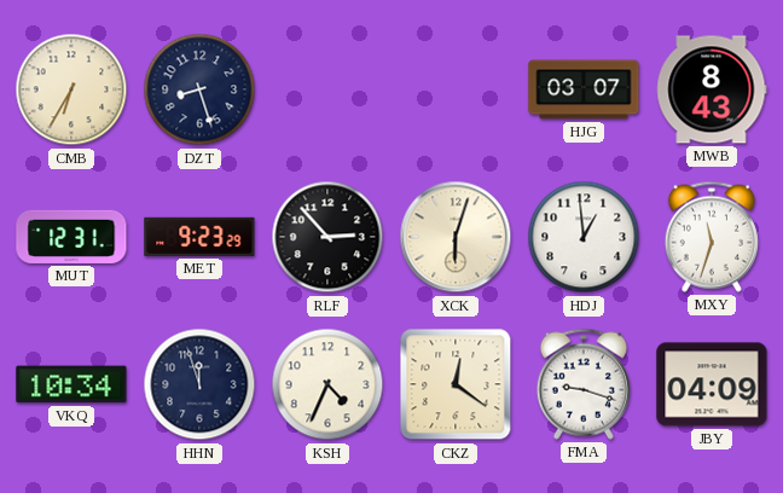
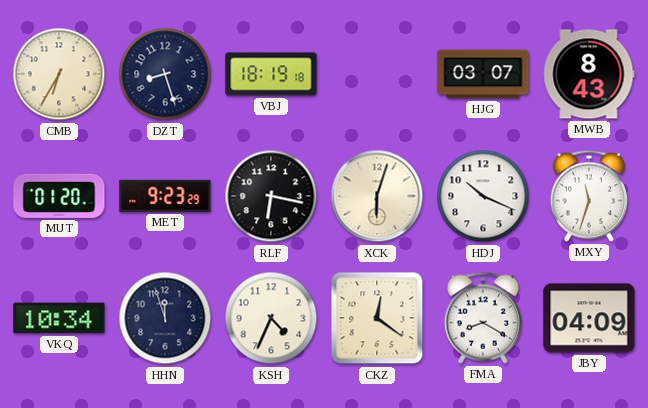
VBJ: none -> 18:19 (271, 74)
MUT: 12:31 -> 01:20 (59, 196)
RLF: 2:53 -> 6:17 (271, 196)
HDJ: 12:59 -> 10:19 (483, 196)
FMA: 9:18 -> 8:20 (483, 318)
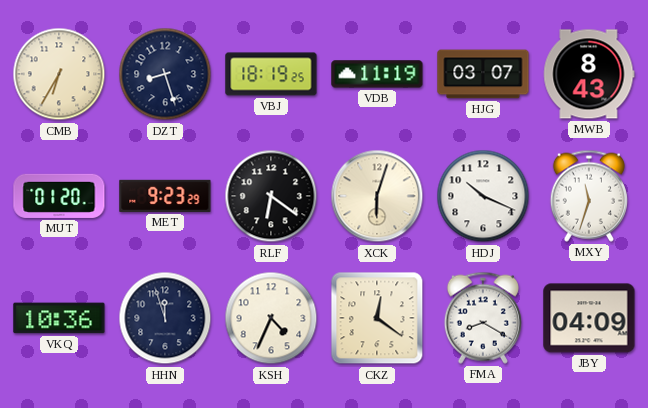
VBJ: 18:19:18 -> 18:19:25 (271, 74)
VDB: none -> 11:19 (377, 74)
RLF: 6:17 -> 6:21 (271, 196)
VKQ: 10:34 -> 10:36 (59, 318)
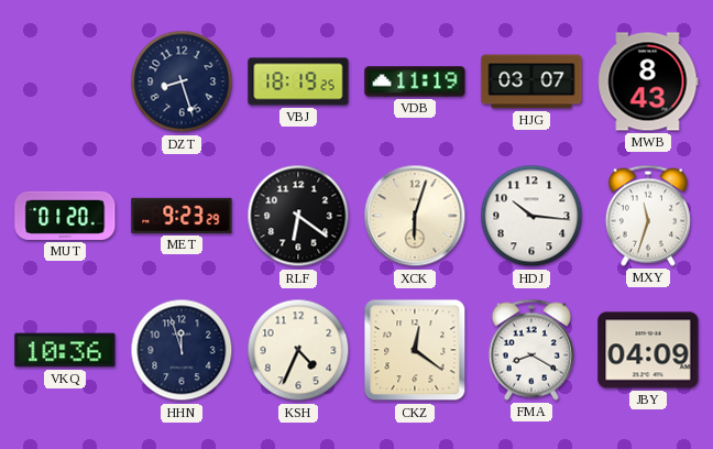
CMB: 6:35 -> none (59, 74)
HDJ: 10:19 -> 10:16 (531, 216)
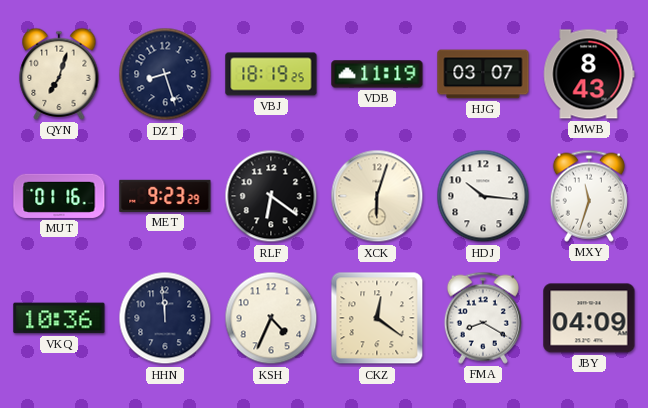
QYN: none -> 7:03 (59, 74)
MUT: 01:20 -> 01:16 (59, 196)
HHN: 11:57 -> 11:59 (165, 318)
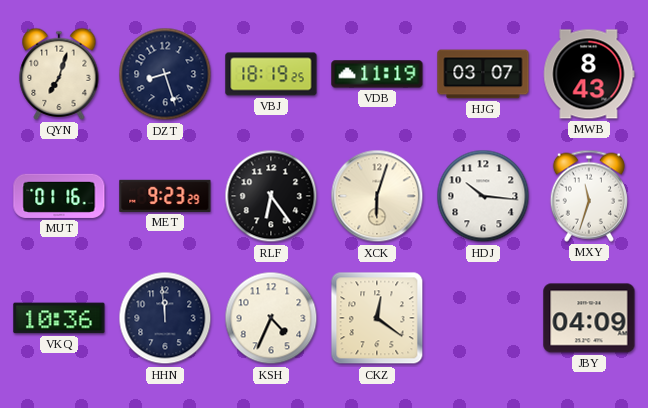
RLF: 6:21 -> 6:24 (271, 196)
FMA: 8:20 -> none (483, 318)
